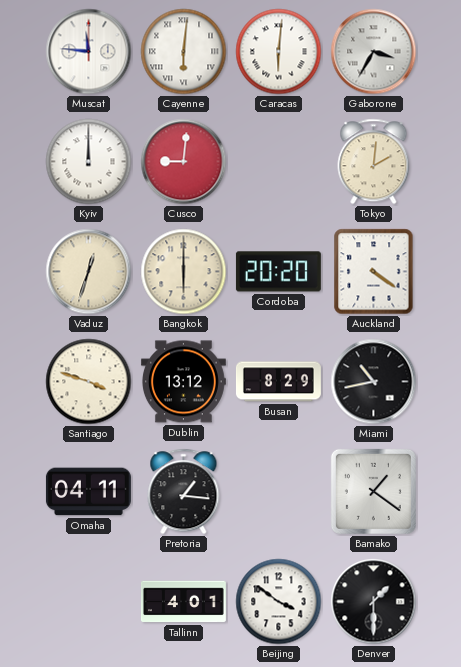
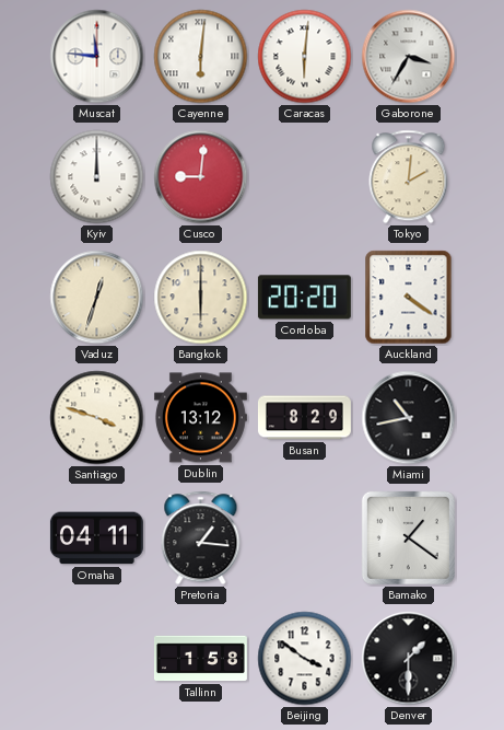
Tallinn: 4:01 -> 1:58 (200, 659)
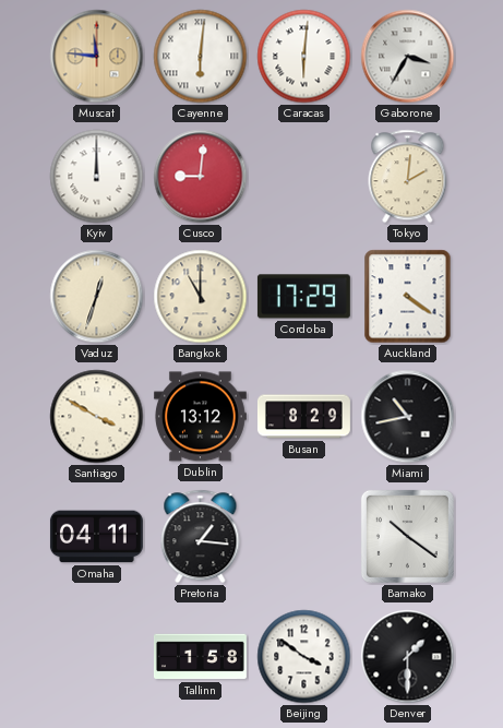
Muscat dial: white -> champagne (97, 57)
Bangkok: 6:00 -> 11:00 (201, 297)
Cordoba: 20:20 -> 17:29 (303, 297)
Santiago: 3:48 -> 3:50 (97, 417)
Bamako: 1:21 -> 10:21 (407, 536)
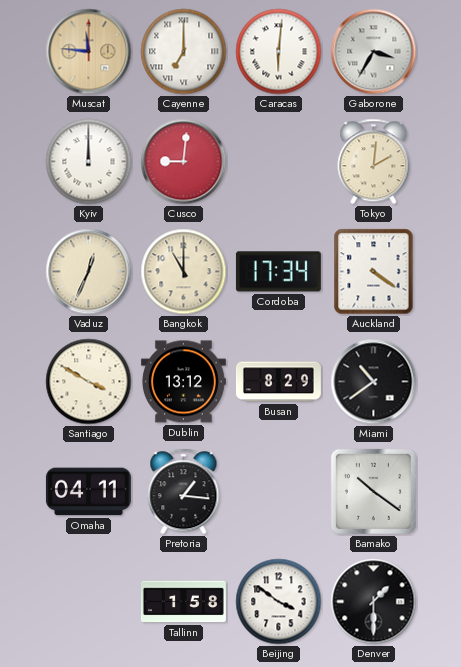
Cayenne: 6:01 -> 7:00 (184, 52)
Vaduz: 12:33 -> 12:34 (89, 272)
Cordoba: 17:29 -> 17:34 (278, 272)
Miami: 10:43 -> 10:39 (374, 382)
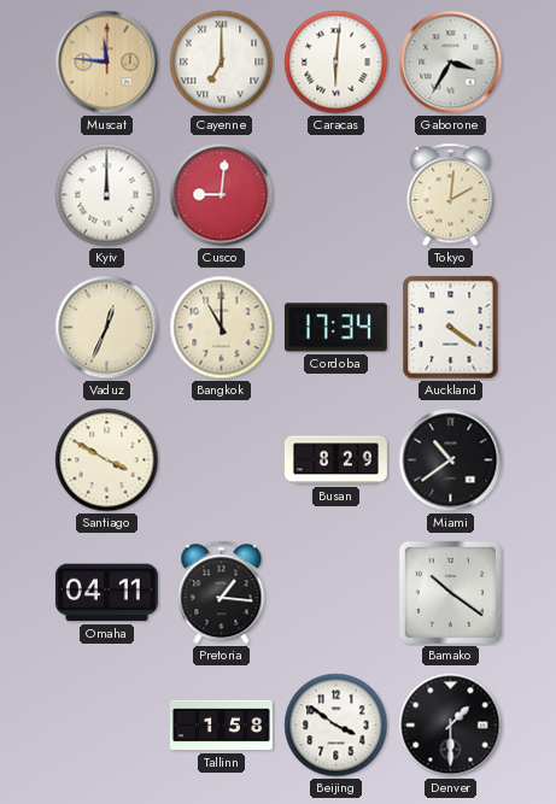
Dublin: 13:12 -> none (183, 382)
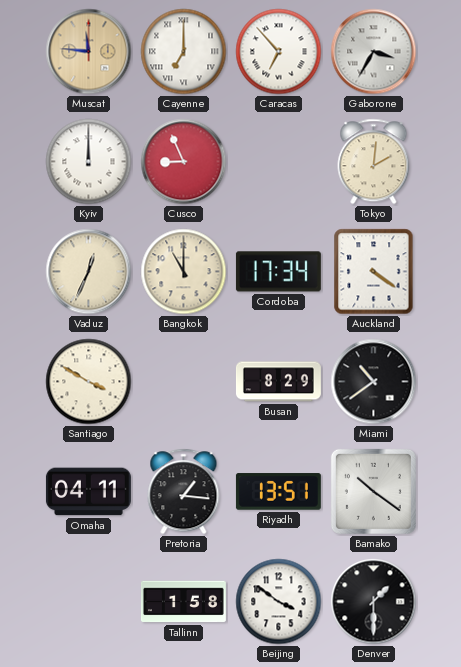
Caracas: 6:01 -> 6:53 (279, 52)
Cusco: 9:01 -> 8:56 (184, 162)
Riyadh: none -> 13:51 (278, 492)
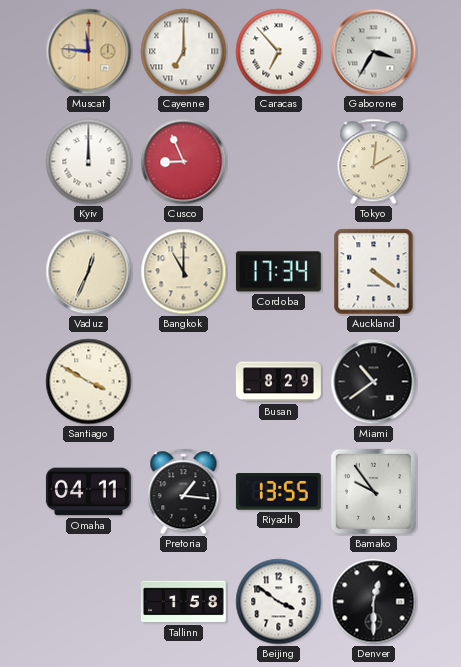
Riyadh: 13:51 -> 13:55 (278, 492)
Bamako: 10:21 -> 9:54 (373, 491)
Denver: 1:30 -> 12:30 (374, 602)
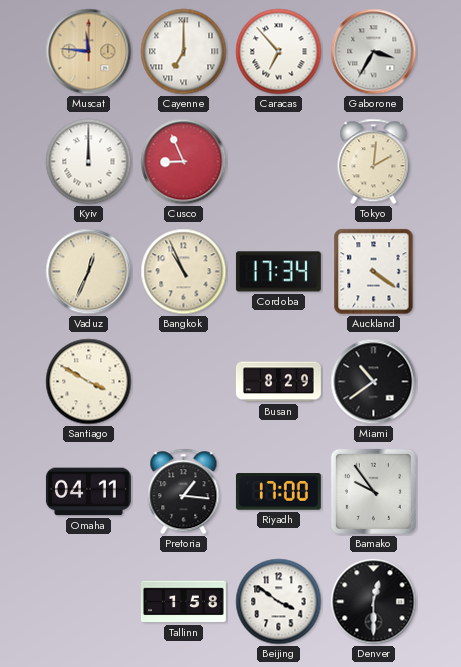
Bangkok: 11:00 -> 10:56 (184, 272)
Riyadh: 13:55 -> 17:00 (278, 492)
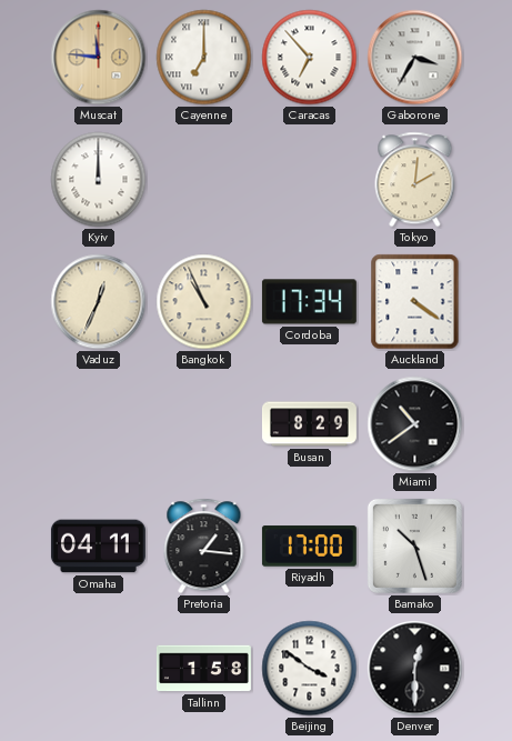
Cusco: 8:56 -> none (184, 162)
Santiago: 3:50 -> none (89, 382)
Bamako: 9:54 -> 10:27 (414, 545)
